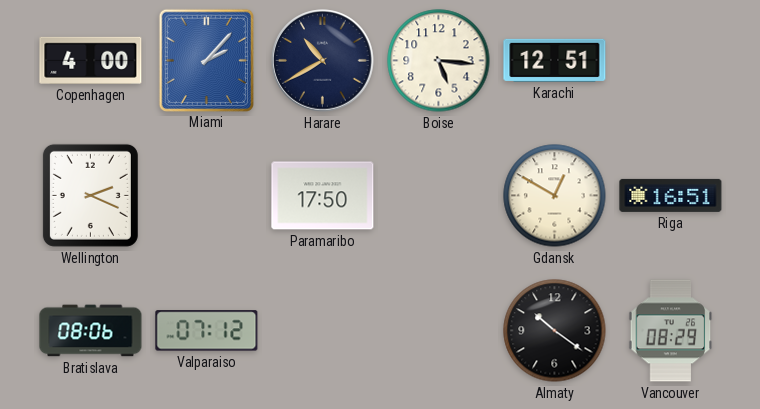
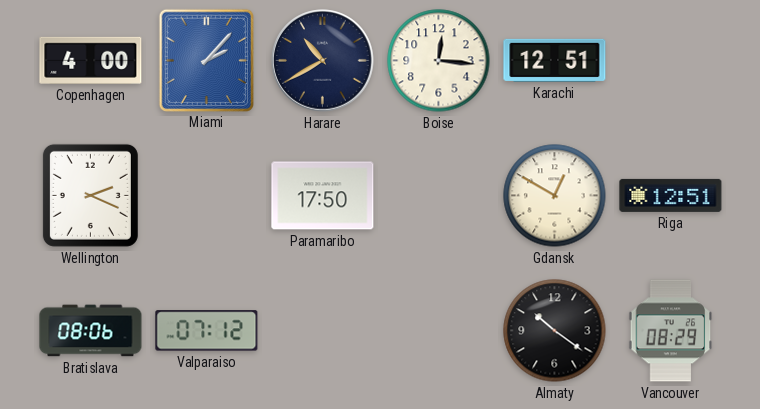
Boise: 5:16 -> 12:16 (439, 61)
Riga: 16:51 -> 12:51 (671, 195)
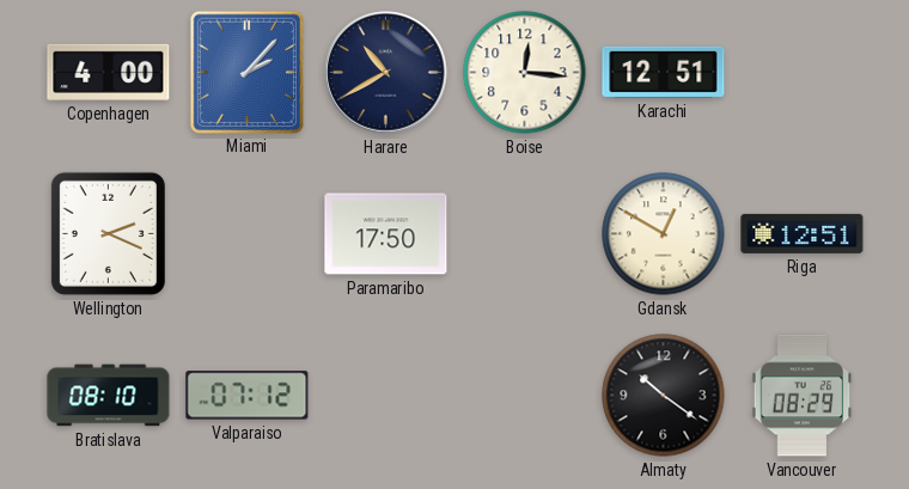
Bratislava: 08:06 -> 08:10 (109, 396)
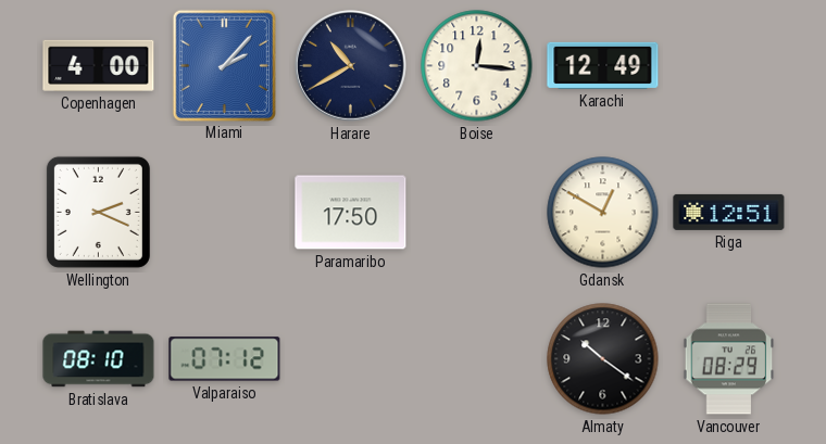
Karachi: 12:51 -> 12:49 (603, 65)
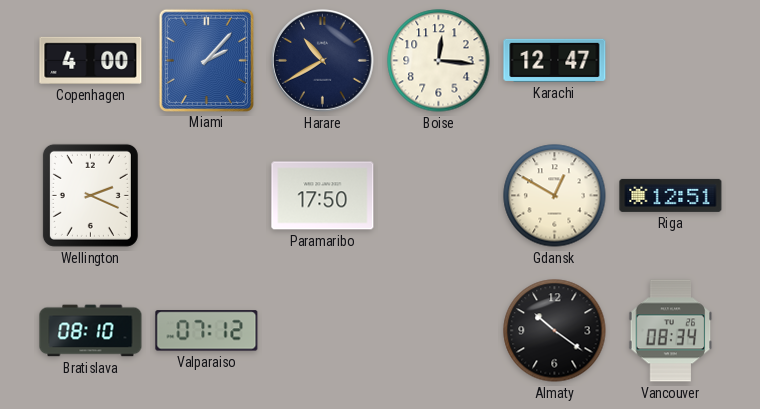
Karachi: 12:49 -> 12:47 (555, 60)
Vancouver: 08:29 -> 08:34 (671, 331)
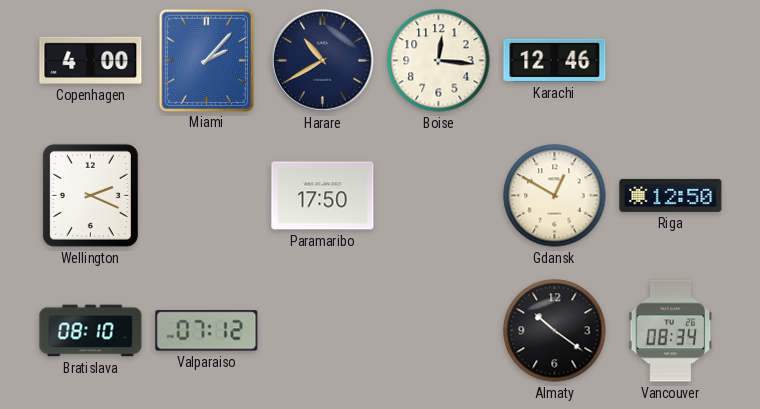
Karachi: 12:47 -> 12:46 (555, 60)
Riga: 12:51 -> 12:50 (671, 195)
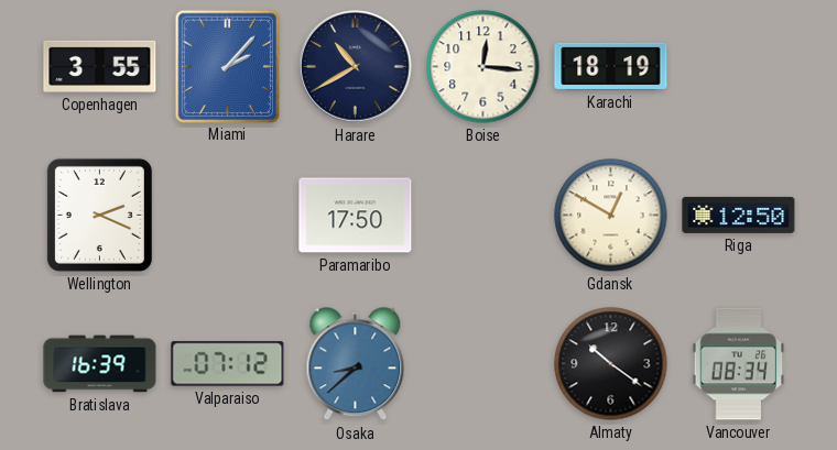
Copenhagen: 4:00 -> 3:55 (100, 66)
Karachi: 12:46 -> 18:19 (611, 66)
Bratislava: 08:10 -> 16:39 (100, 364)
Osaka: none -> 8:38 (356, 364)
